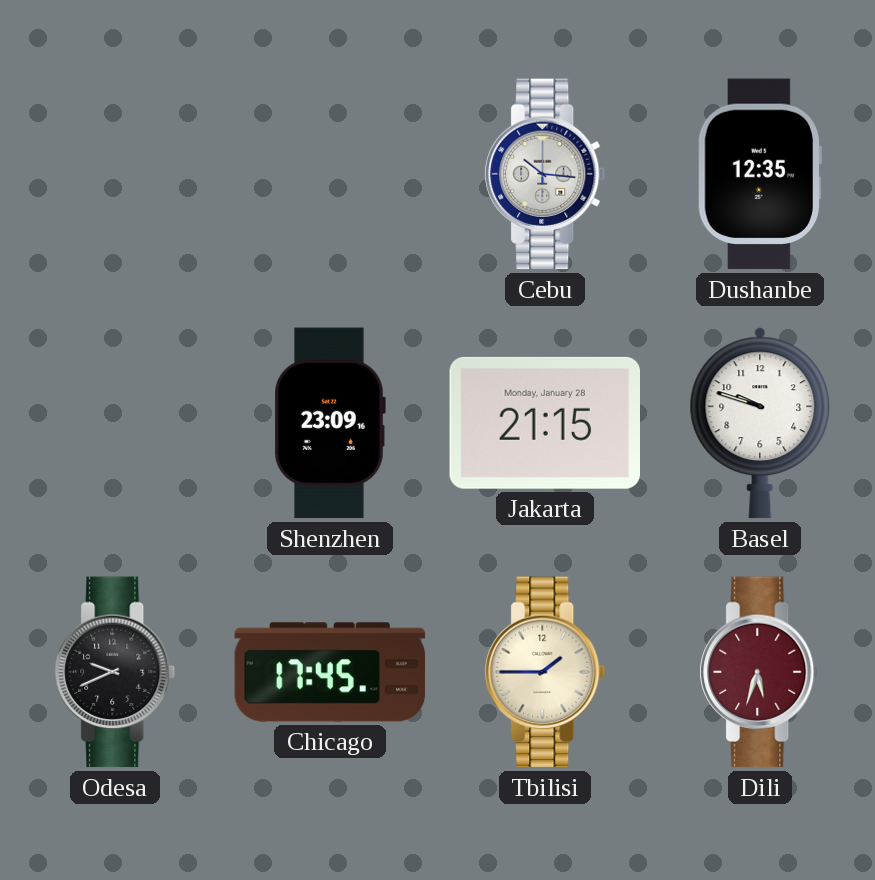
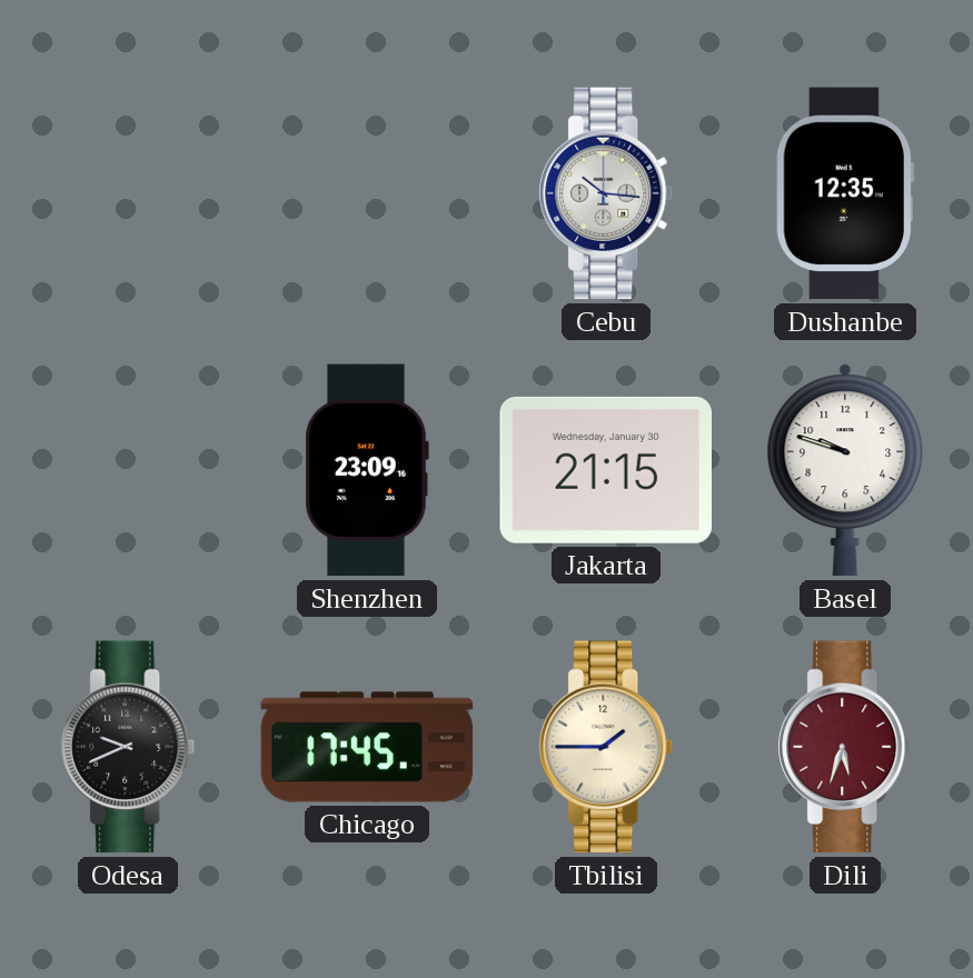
Jakarta date: Monday, January 28 -> Wednesday, January 30 (606, 470)
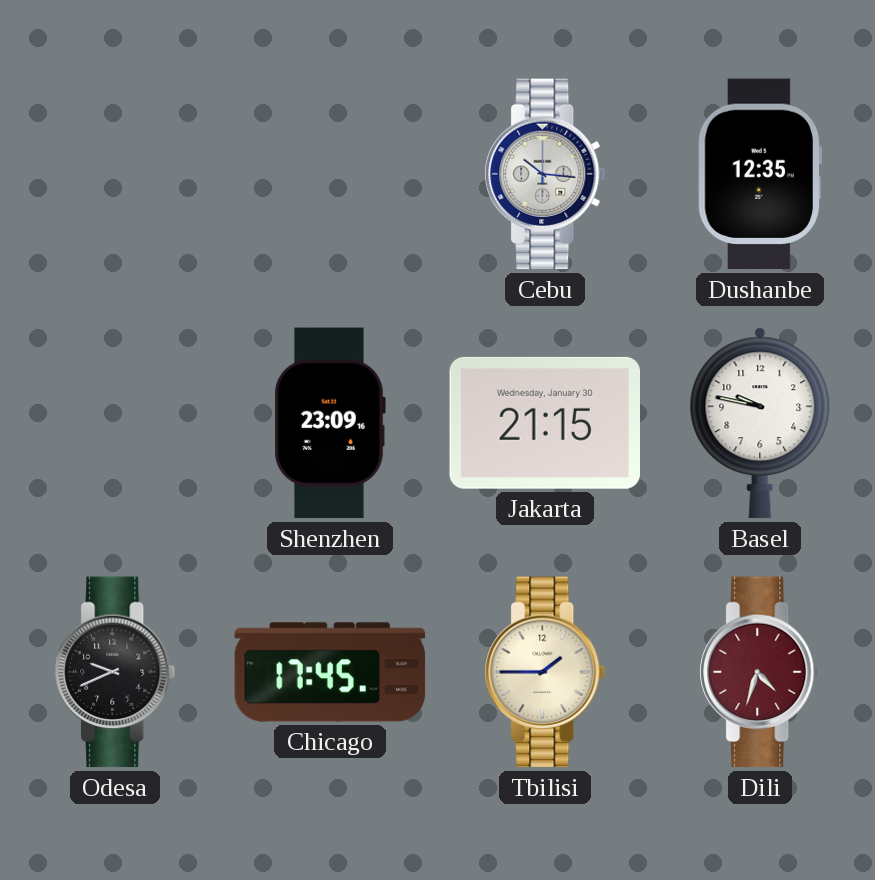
Basel: 9:48 -> 9:47 (760, 423)
Dili: 5:33 -> 4:33 (760, 672)
